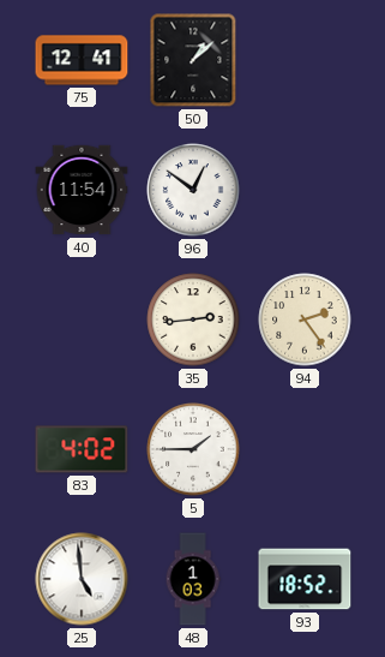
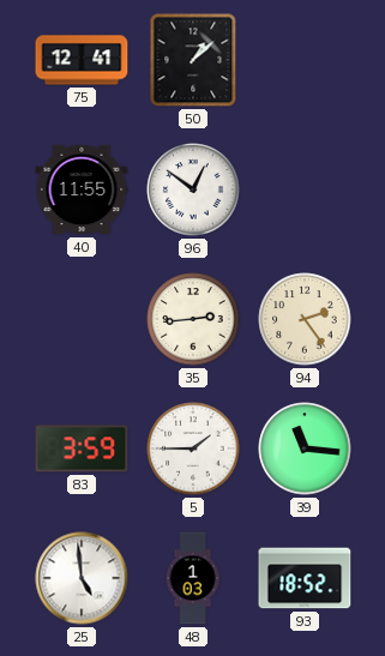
40: 11:54 -> 11:55 (82, 189)
83: 4:02 -> 3:59 (82, 449)
39: none -> 11:16 (305, 449)
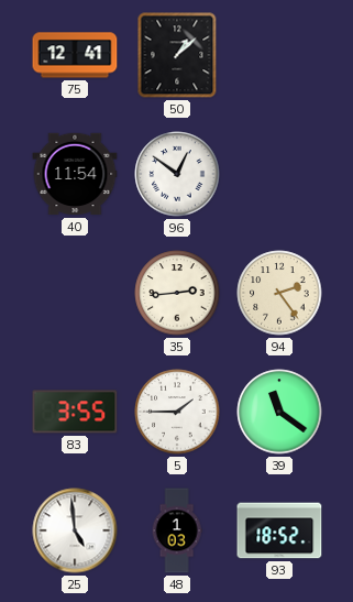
40: 11:55 -> 11:54 (75, 174)
83: 3:59 -> 3:55 (75, 412)
39: 11:16 -> 11:21 (279, 412)
